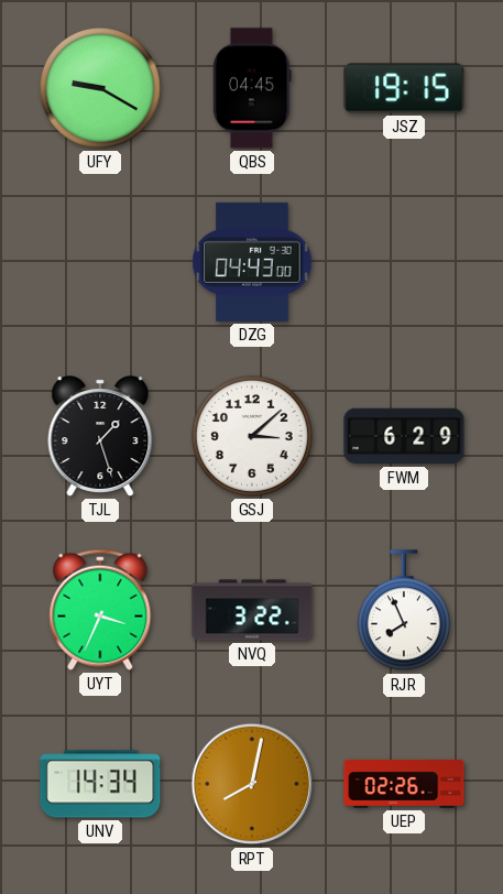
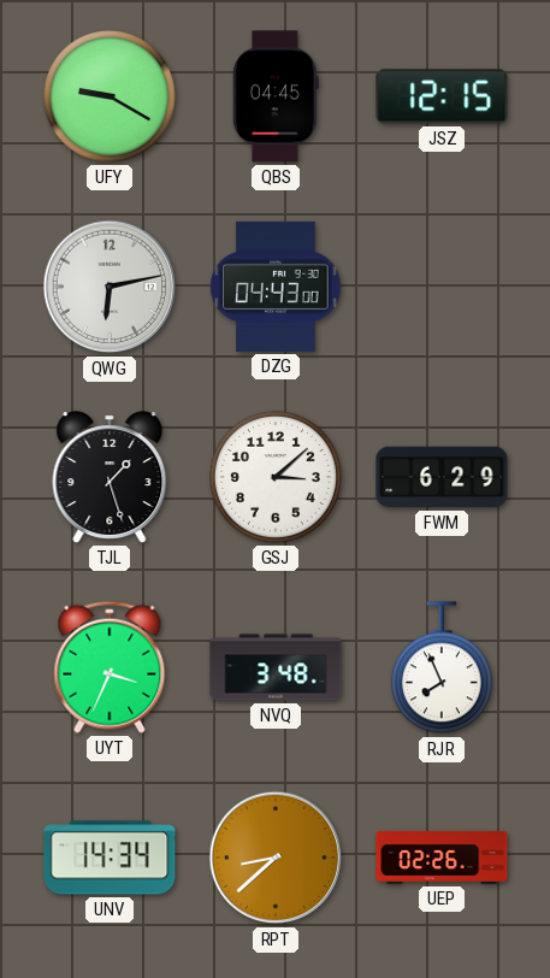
JSZ: 19:15 -> 12:15 (442, 96)
QWG: none -> 6:13 (110, 287)
NVQ: 3:22 -> 3:48 (276, 667)
RPT: 8:02 -> 8:38 (276, 858)
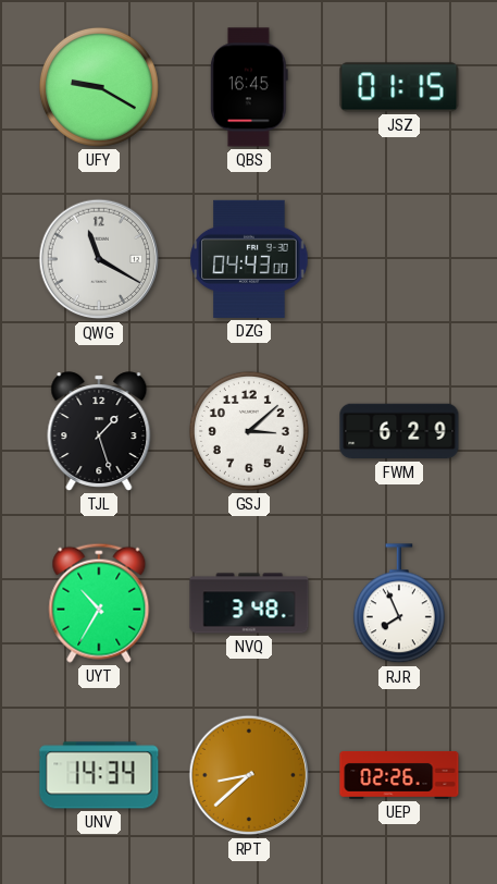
QBS: 04:45 -> 16:45 (249, 87)
JSZ: 12:15 -> 01:15 (399, 87)
QWG: 6:13 -> 11:20 (99, 259)
UYT: 3:34 -> 10:35 (99, 603)
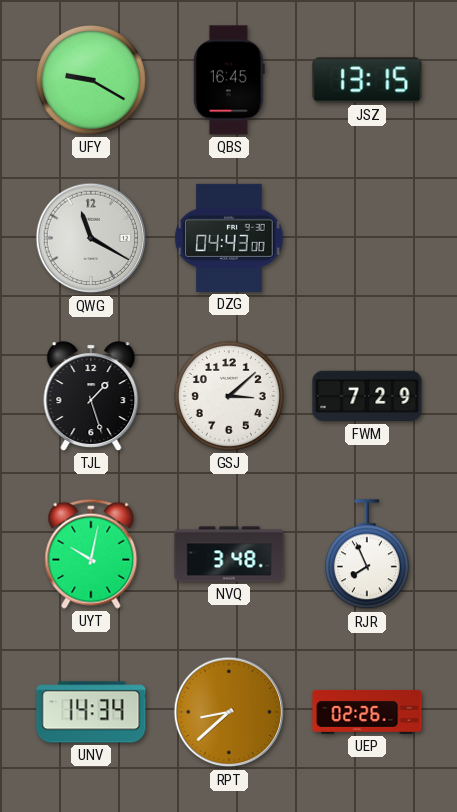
JSZ: 01:15 -> 13:15 (367, 80)
FWM: 6:29 -> 7:29 (367, 396)
UYT: 10:35 -> 10:02 (91, 554)
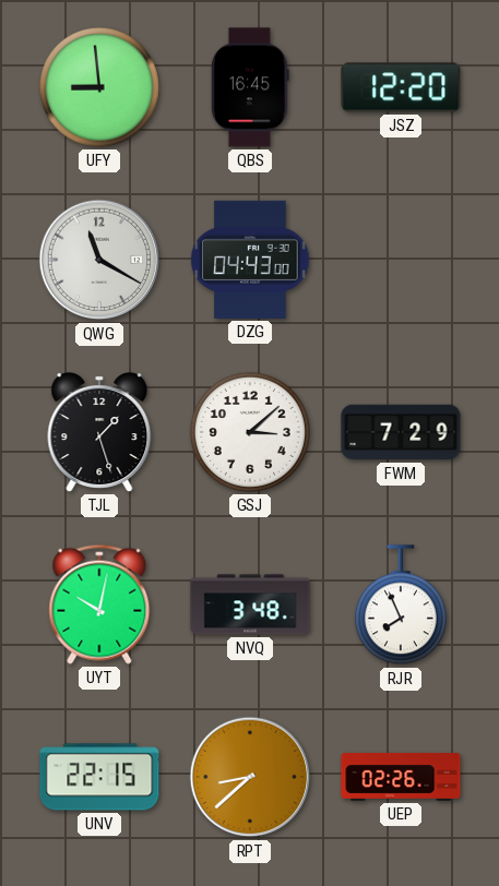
UFY: 9:20 -> 8:59 (99, 87)
JSZ: 13:15 -> 12:20 (401, 87)
UNV: 14:34 -> 22:15 (99, 777)
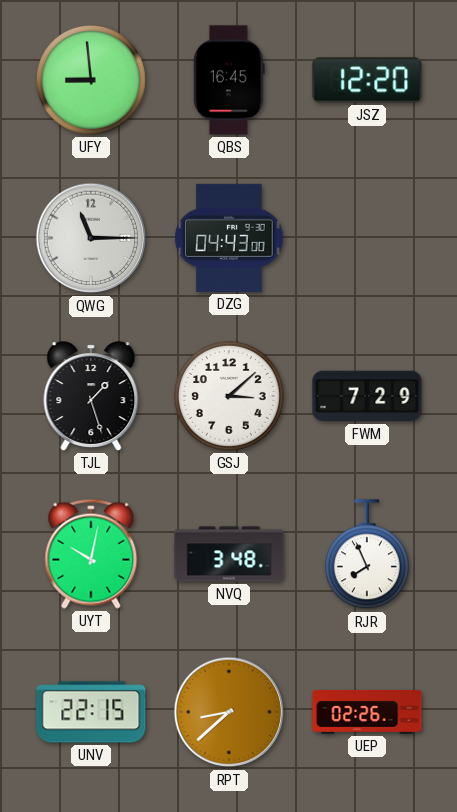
QWG: 11:20 -> 11:15 (91, 238)
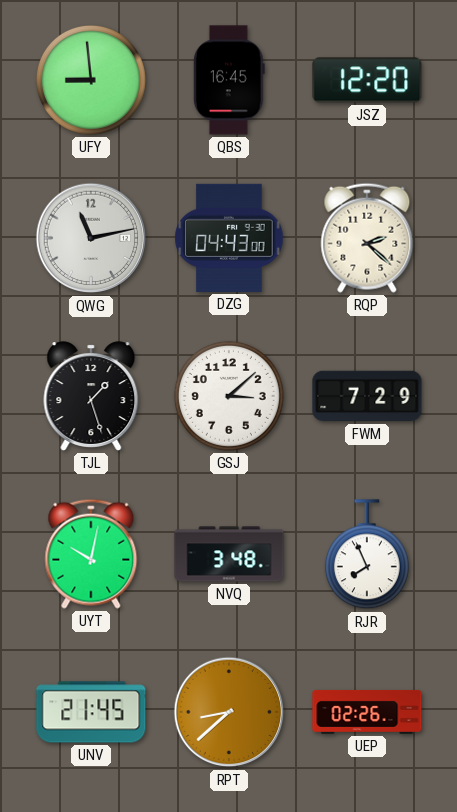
QWG: 11:15 -> 11:13 (91, 238)
RQP: none -> 2:22 (367, 238)
UNV: 22:15 -> 21:45 (91, 712)
